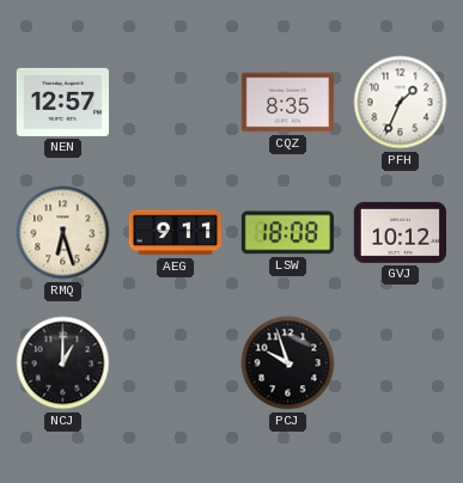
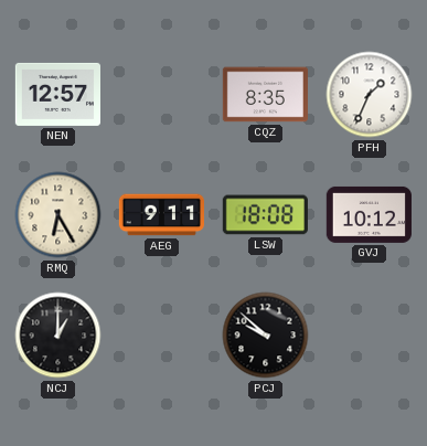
RMQ: 6:27 -> 6:25 (58, 215)
PCJ: 9:57 -> 9:52 (266, 336)
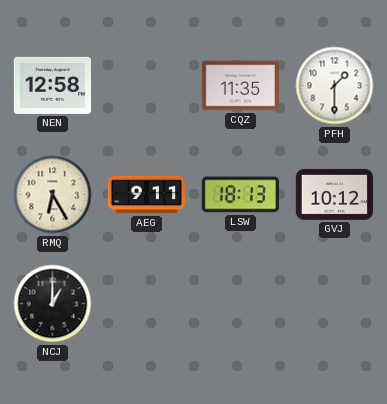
NEN: 12:57 -> 12:58 (52, 85)
CQZ: 8:35 -> 11:35 (240, 86)
PFH: 1:34 -> 1:30 (335, 86)
LSW: 18:08 -> 18:13 (240, 195)
PCJ: 9:52 -> none (266, 336)
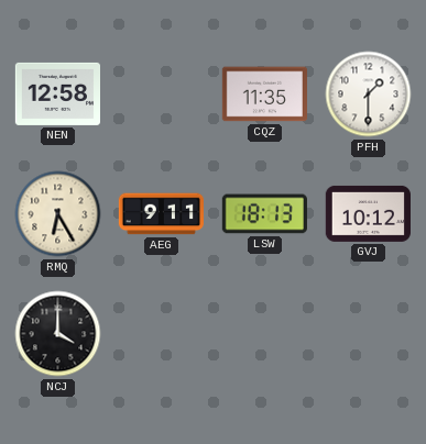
NCJ: 1:00 -> 4:00 (58, 334)
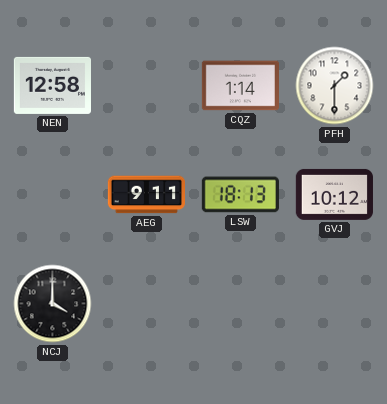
CQZ: 11:35 -> 1:14 (240, 86)
RMQ: 6:25 -> none (58, 214)
